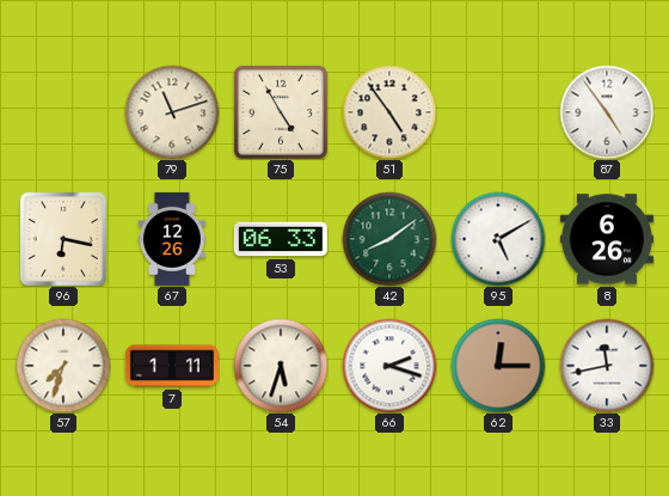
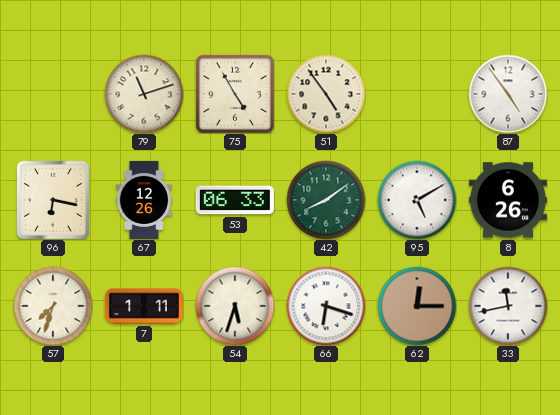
66: 2:18 -> 6:18 (326, 306)
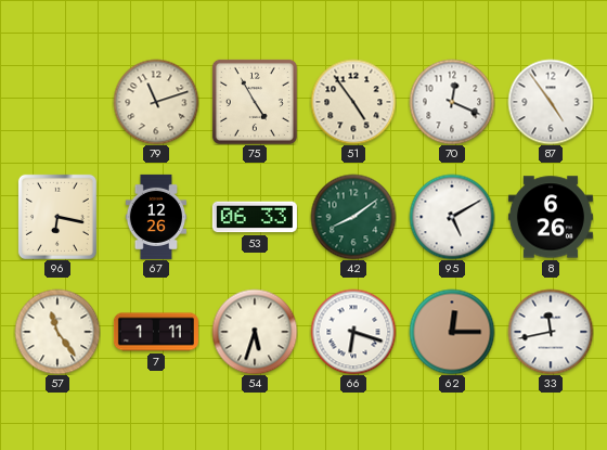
70: none -> 12:19 (452, 102)
57: 7:33 -> 11:24 (57, 332)
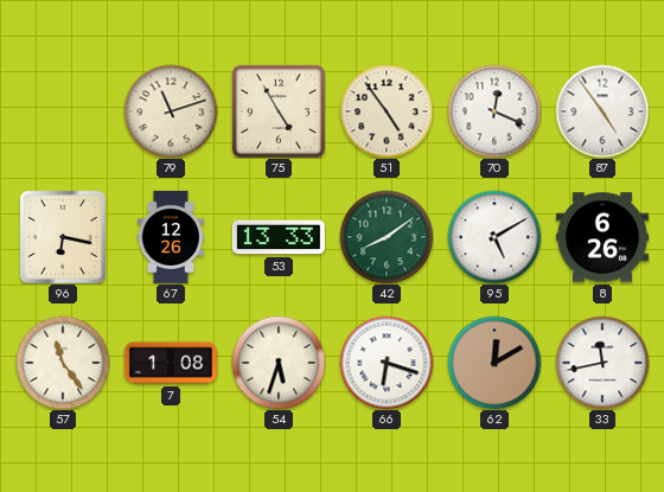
53: 06:33 -> 13:33 (279, 237)
7: 1:11 -> 1:08 (171, 363)
62: 12:15 -> 12:10 (494, 363)
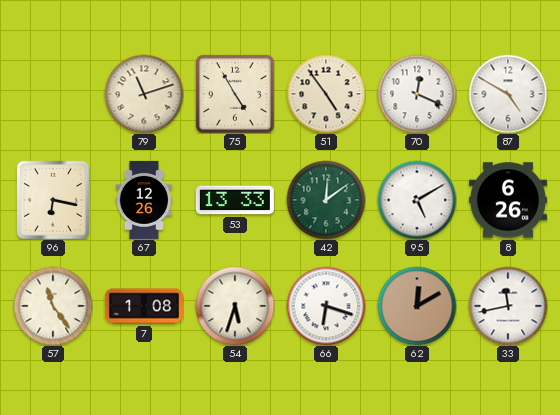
87: 4:54 -> 4:50 (508, 94)
42: 8:09 -> 12:09 (326, 200)
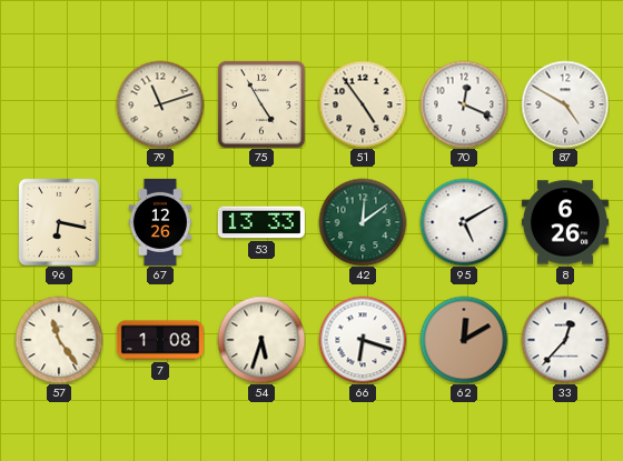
33: 11:43 -> 12:37 (565, 340)
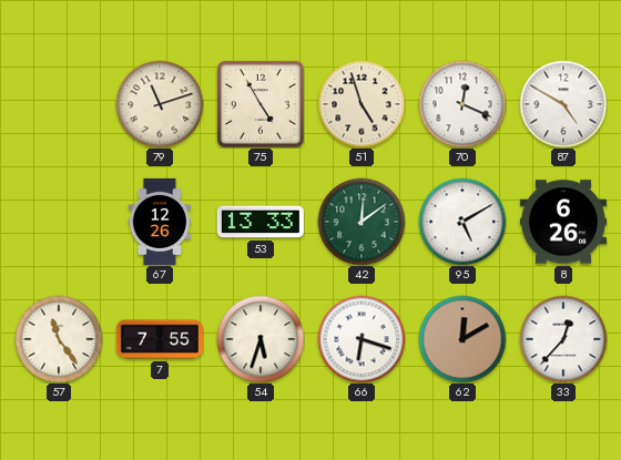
51: 4:54 -> 4:57 (362, 104)
96: 6:17 -> none (59, 222)
7: 1:08 -> 7:55 (160, 339)
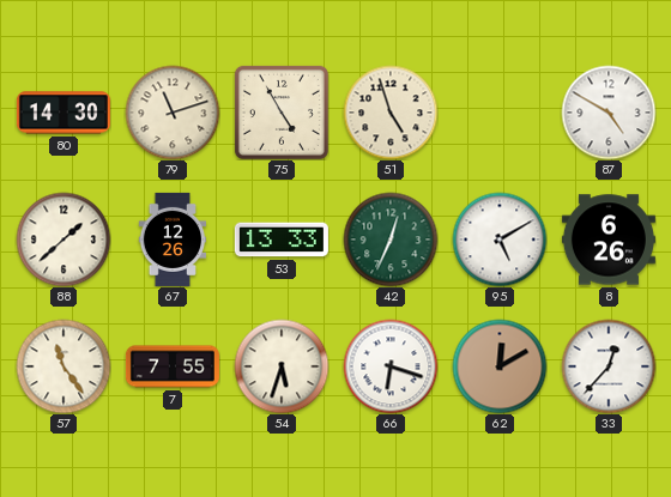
80: none -> 14:30 (64, 113)
70: 12:19 -> none (462, 104)
88: none -> 1:38 (64, 240)
42: 12:09 -> 12:34 (391, 240)
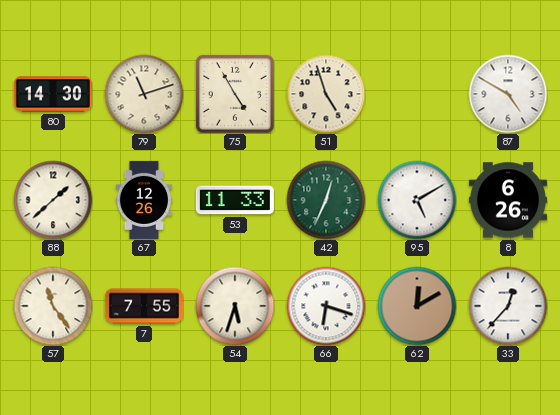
53: 13:33 -> 11:33 (235, 200)
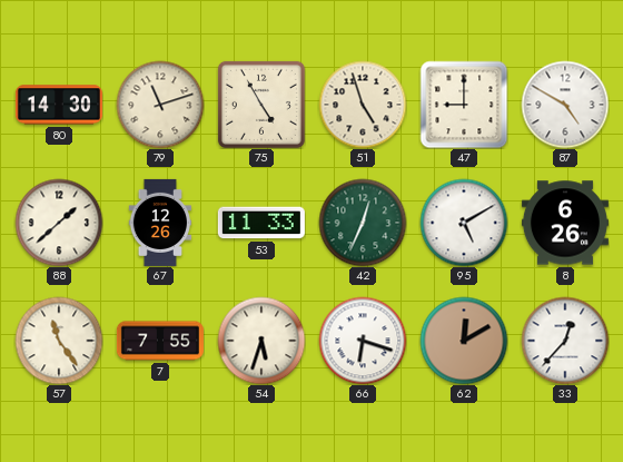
47: none -> 9:00 (464, 105)
